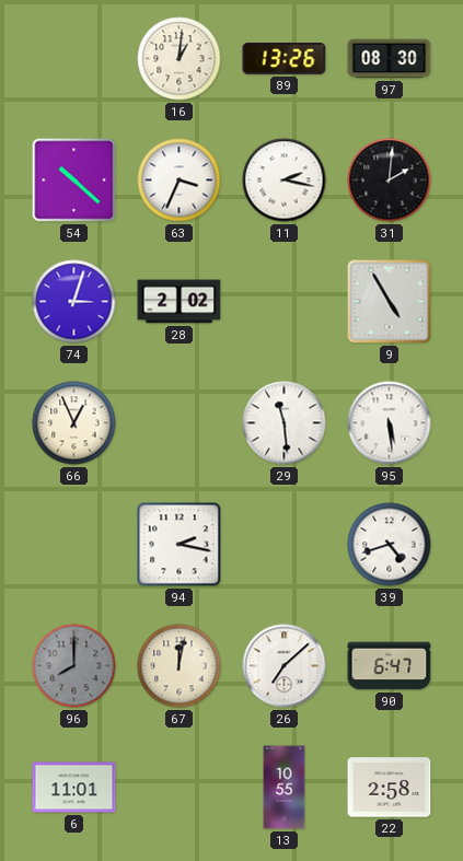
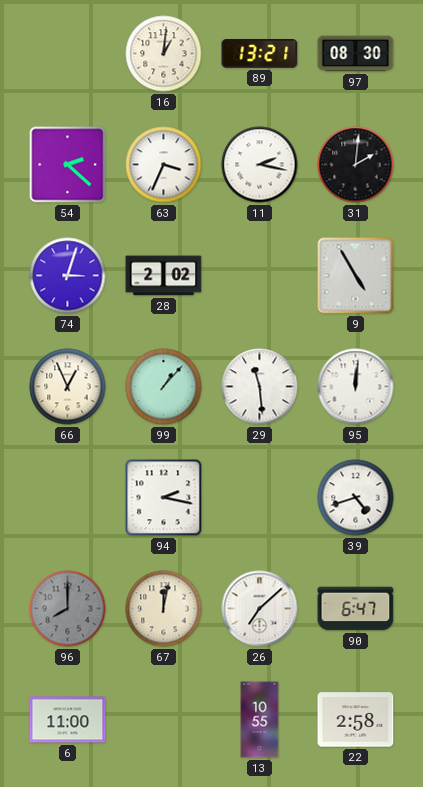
89: 13:26 -> 13:21 (260, 54)
54: 10:22 -> 2:22 (68, 165)
99: none -> 1:07 (164, 387)
95: 5:29 -> 12:01 (356, 387)
6: 11:01 -> 11:00 (68, 720)
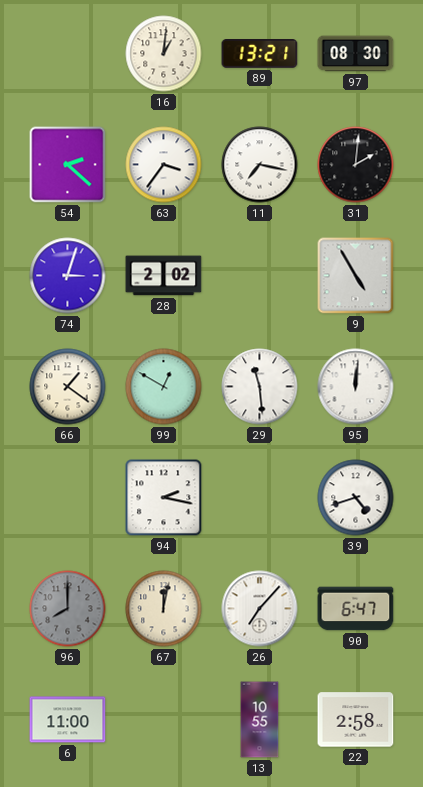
63: 3:34 -> 3:36 (164, 165)
11: 2:17 -> 7:17 (260, 165)
66: 12:56 -> 1:21 (68, 387)
99: 1:07 -> 12:50 (164, 387)
26: 7:08 -> 7:07 (260, 609)
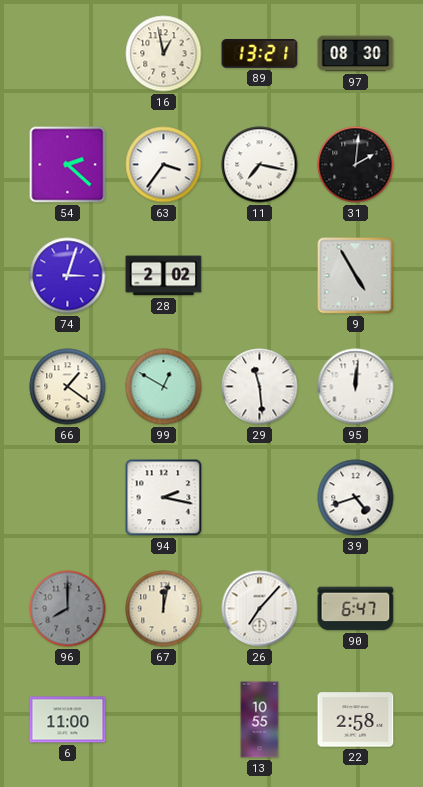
16: 1:01 -> 12:58 (164, 54)
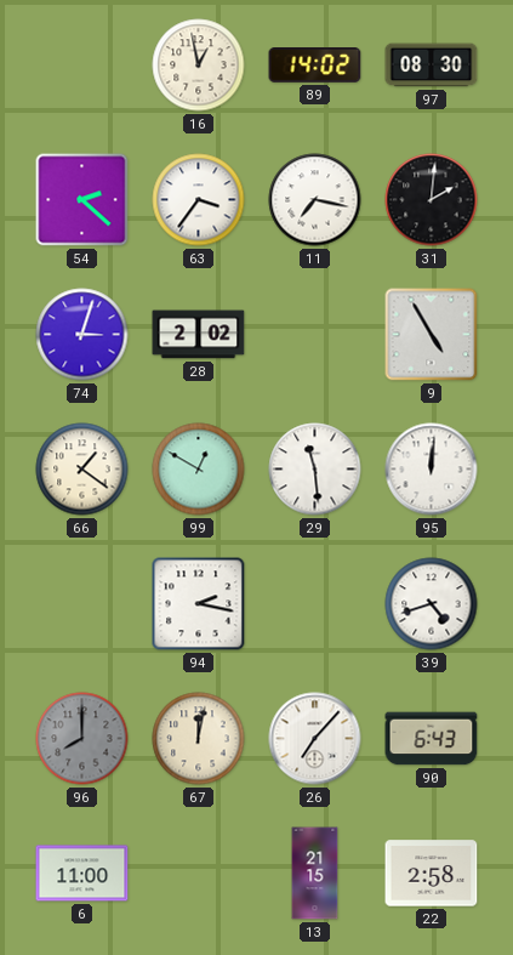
89: 13:21 -> 14:02 (315, 66)
90: 6:47 -> 6:43 (432, 739)
13: 10:55 -> 21:15 (315, 874)
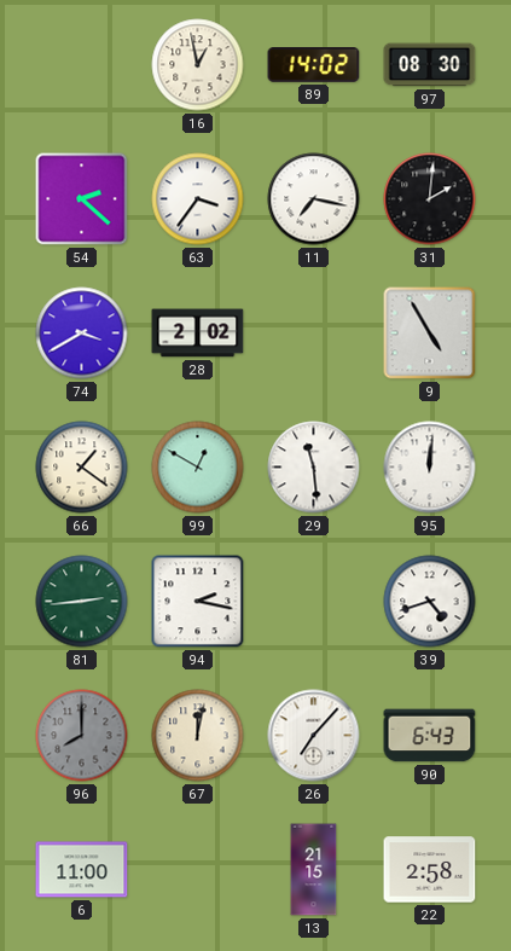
74: 3:03 -> 3:40 (82, 334)
81: none -> 2:44 (82, 602)
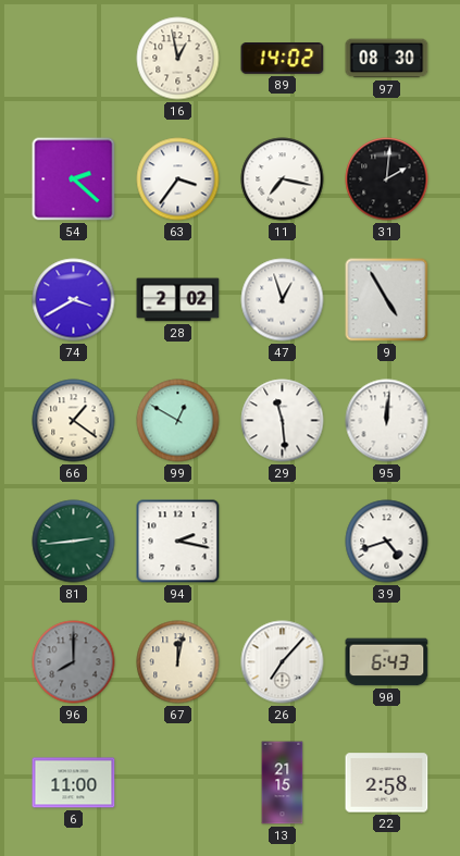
47: none -> 12:57 (283, 300)
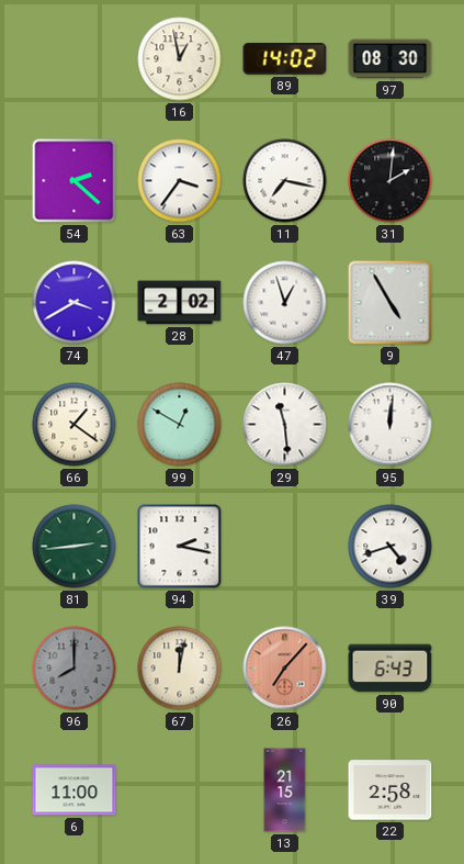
26 dial: white -> salmon (285, 669)
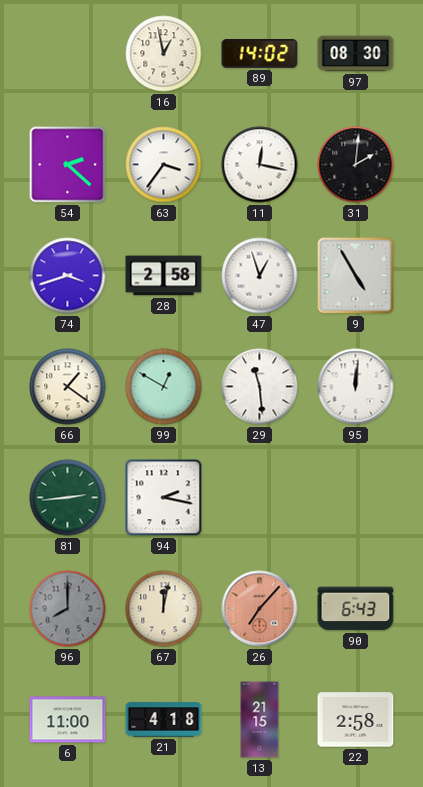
11: 7:17 -> 12:17 (260, 165)
74: 3:40 -> 3:42 (68, 276)
28: 2:02 -> 2:58 (164, 276)
39: 4:42 -> none (391, 547)
21: none -> 4:18 (164, 720)
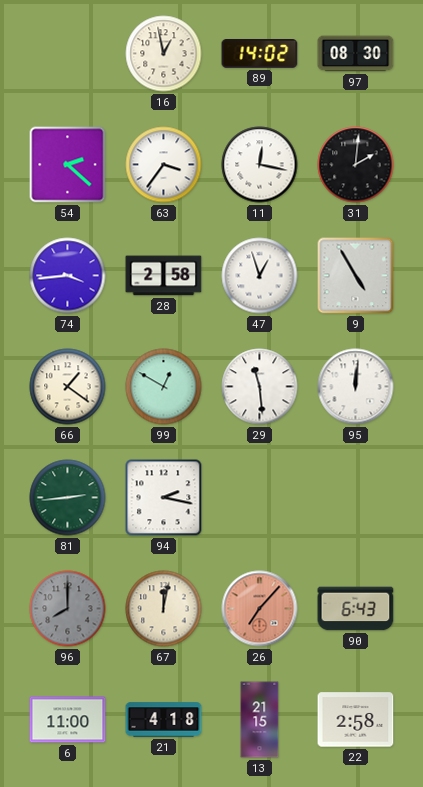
74: 3:42 -> 3:44 (68, 276)
